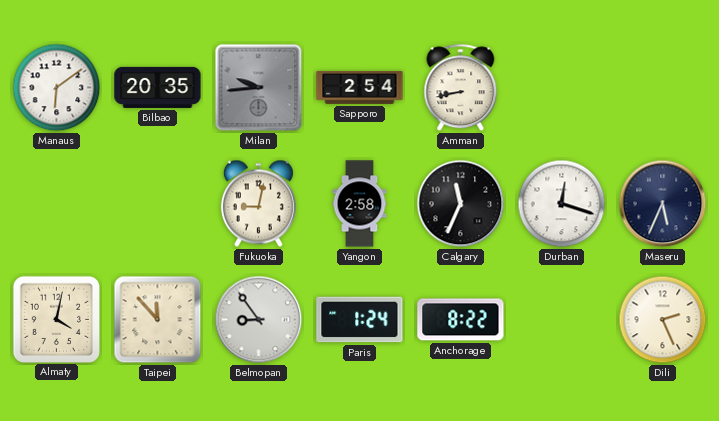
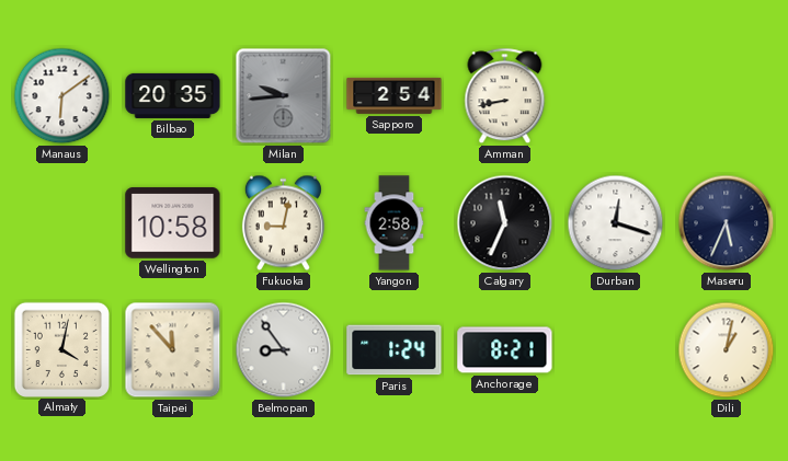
Wellington: none -> 10:58 (173, 223)
Anchorage: 8:22 -> 8:21 (505, 350)
Dili: 2:26 -> 1:02 (727, 350)
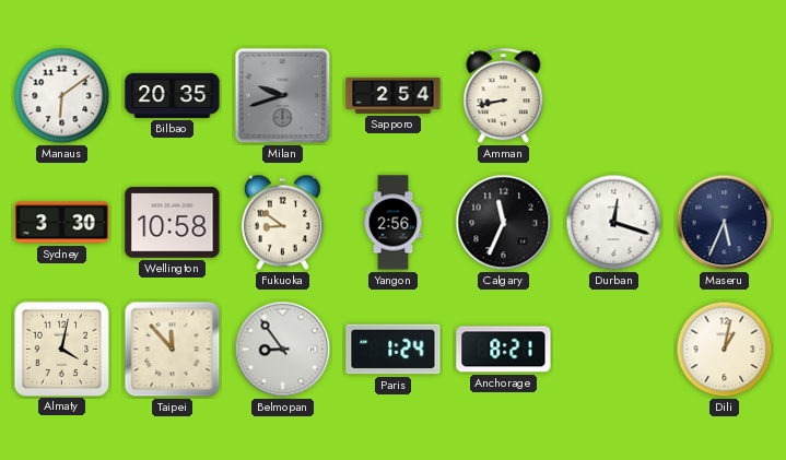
Milan: 9:44 -> 9:42 (283, 96)
Sydney: none -> 3:30 (62, 223)
Fukuoka: 9:02 -> 8:51 (282, 223)
Yangon: 2:58 -> 2:56 (394, 223)
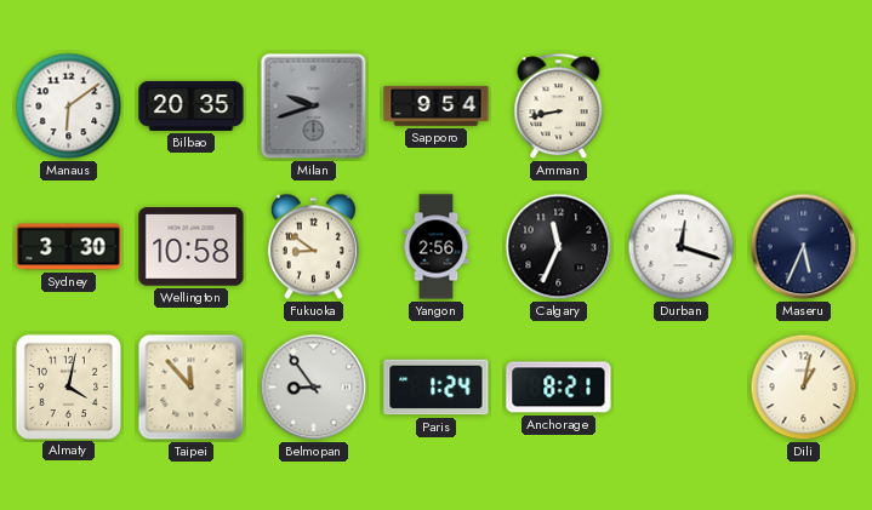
Sapporo: 2:54 -> 9:54 (437, 105)
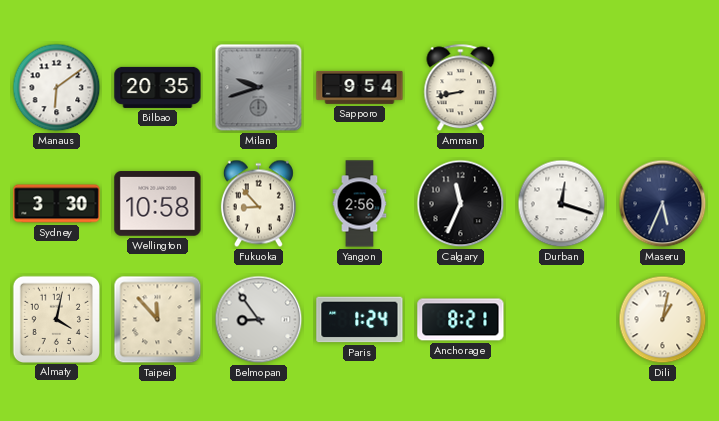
Fukuoka: 8:51 -> 8:53 (258, 204)
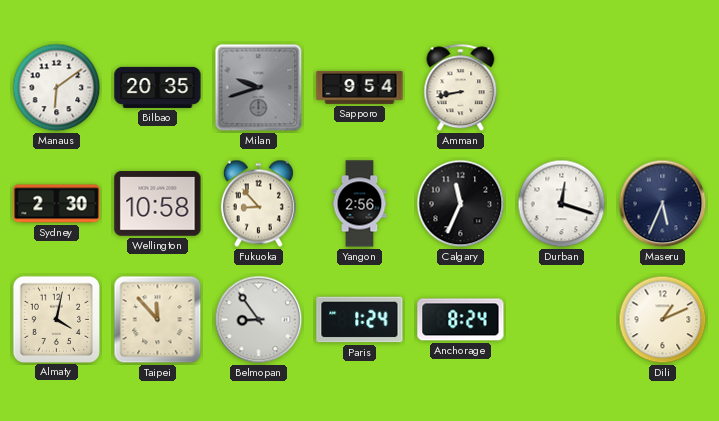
Sydney: 3:30 -> 2:30 (57, 204)
Anchorage: 8:21 -> 8:24 (461, 320)
Dili: 1:02 -> 1:11 (663, 320)
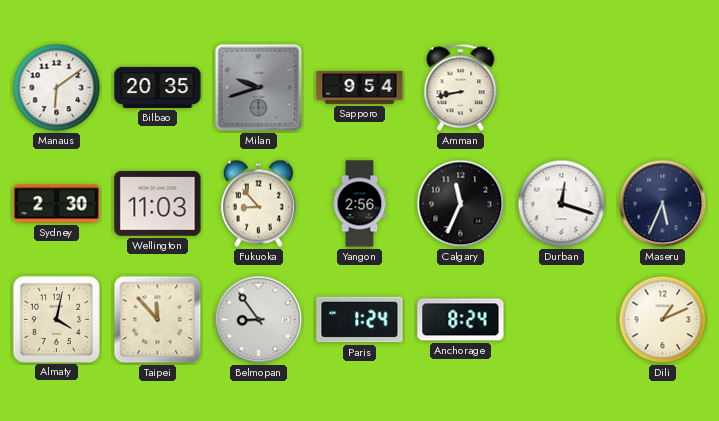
Wellington: 10:58 -> 11:03 (158, 204)
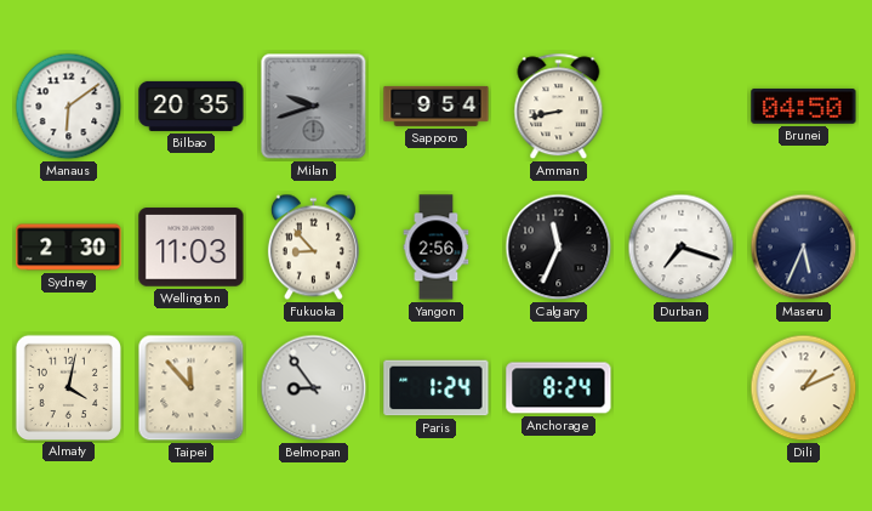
Brunei: none -> 04:50 (804, 106)
Durban: 12:18 -> 7:18 (682, 248)
